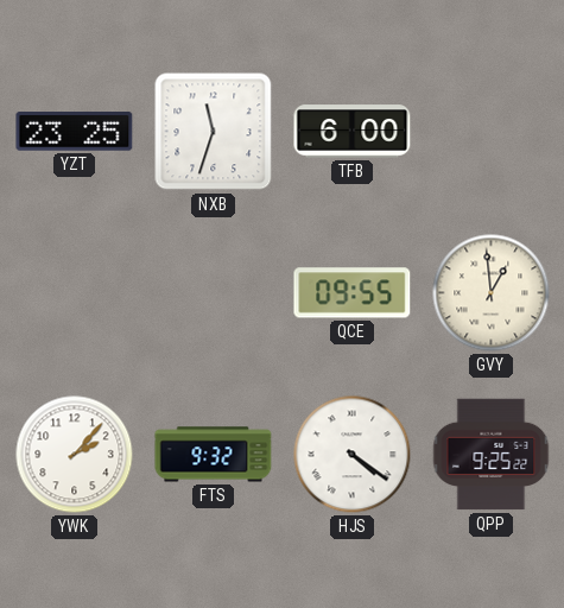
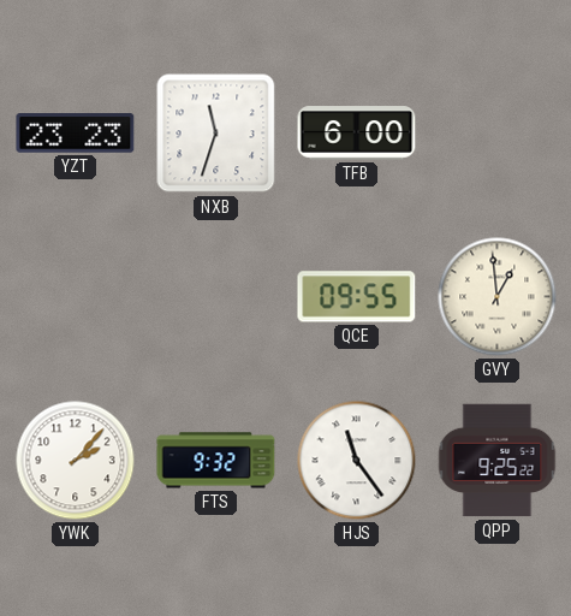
YZT: 23:25 -> 23:23 (76, 134)
HJS: 4:21 -> 11:24 (357, 461)
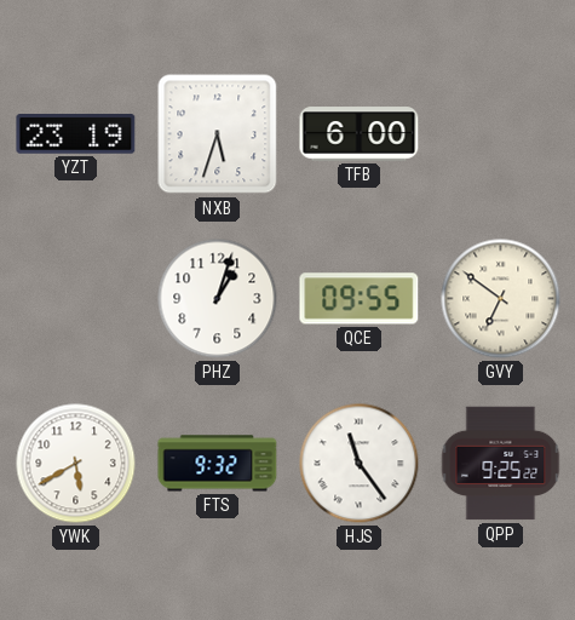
YZT: 23:23 -> 23:19 (76, 134)
NXB: 11:33 -> 5:33 (218, 134)
PHZ: none -> 1:03 (218, 299)
GVY: 12:59 -> 6:51 (501, 299)
YWK: 2:07 -> 5:40 (76, 464)
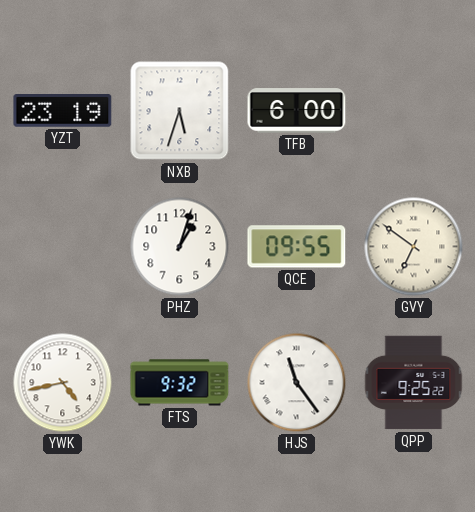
YWK: 5:40 -> 4:43 (63, 383)
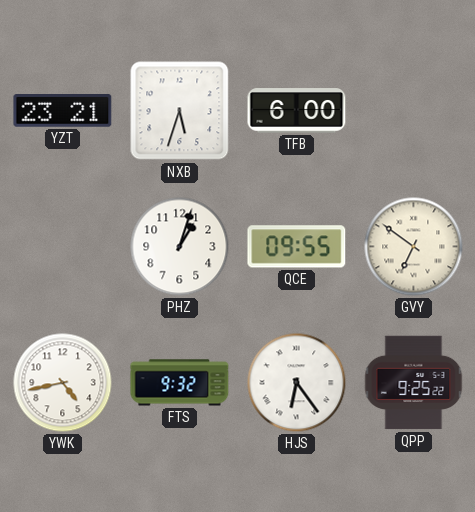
YZT: 23:19 -> 23:21 (63, 111)
HJS: 11:24 -> 6:24 (297, 383)
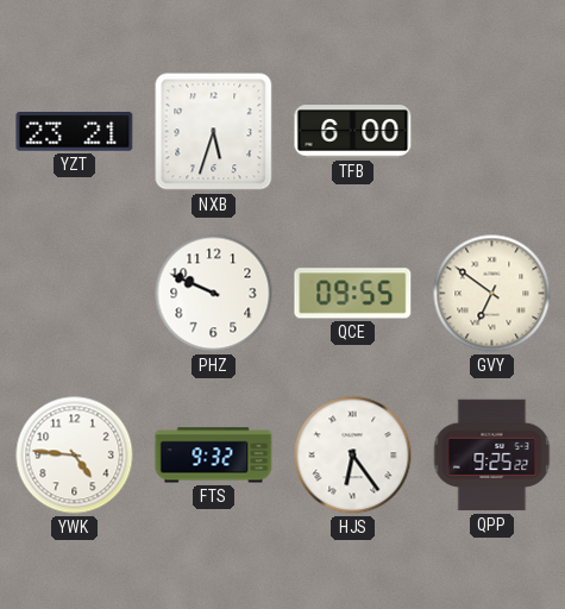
PHZ: 1:03 -> 9:49 (214, 294)
YWK: 4:43 -> 4:46 (75, 456)
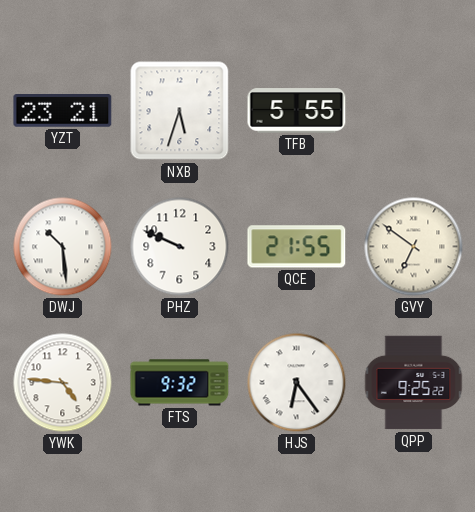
TFB: 6:00 -> 5:55 (297, 111)
DWJ: none -> 10:29 (63, 247)
QCE: 09:55 -> 21:55 (297, 247)
